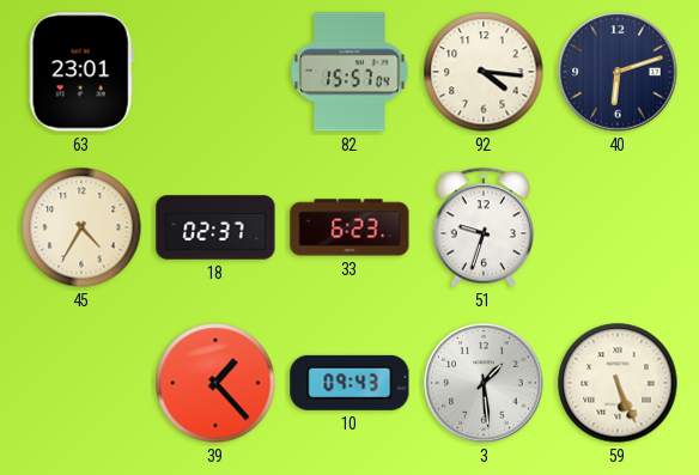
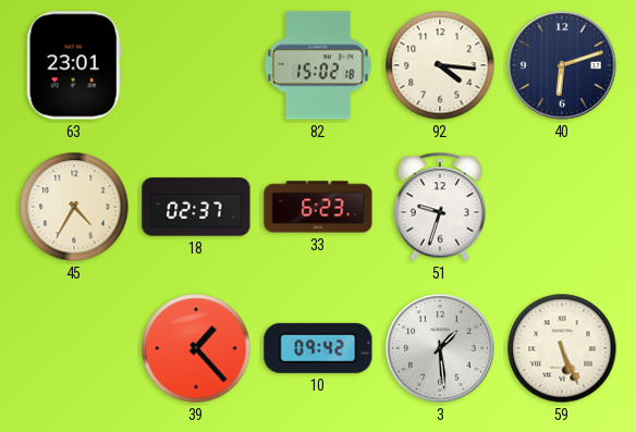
82: 15:57 -> 15:02 (318, 65)
10: 09:43 -> 09:42 (318, 348)
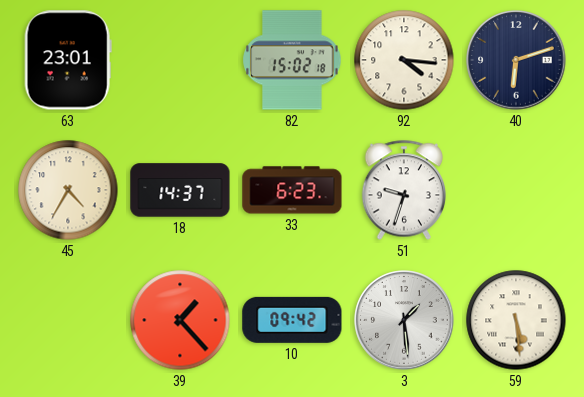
18: 02:37 -> 14:37 (180, 190)
59: 5:26 -> 5:29 (516, 320)
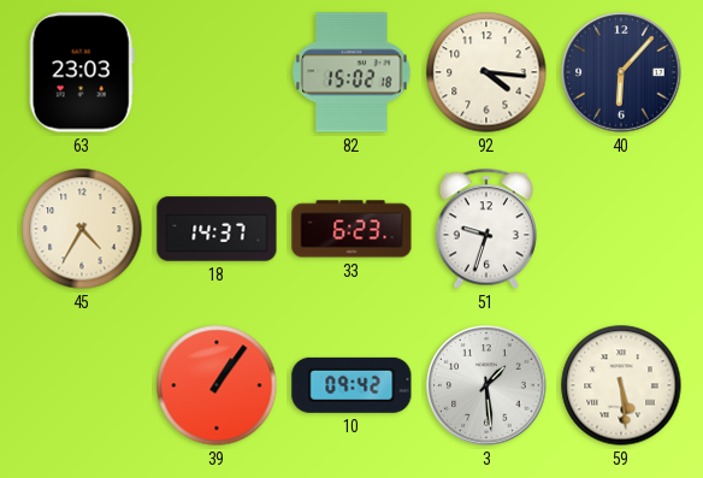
63: 23:01 -> 23:03 (82, 72)
40: 6:12 -> 6:07 (621, 72)
39: 1:23 -> 1:06 (217, 385)
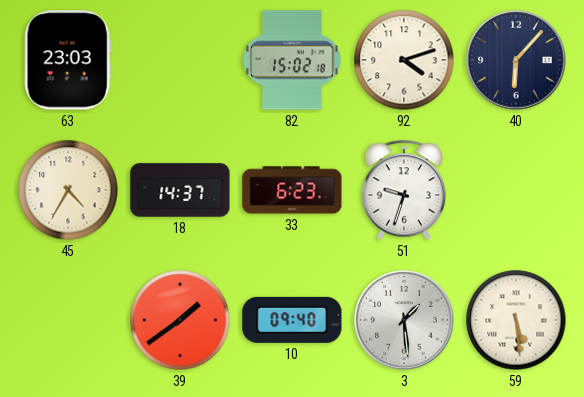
92: 4:16 -> 4:12 (404, 60)
39: 1:06 -> 1:39 (180, 320)
10: 09:42 -> 09:40 (292, 320)
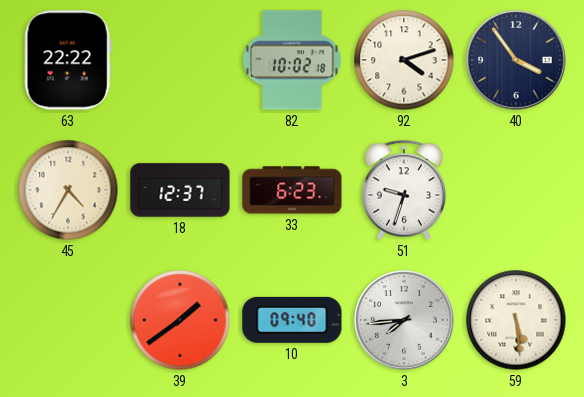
63: 23:03 -> 22:22 (68, 60)
82: 15:02 -> 10:02 (292, 60)
40: 6:07 -> 3:54 (516, 60)
18: 14:37 -> 12:37 (180, 190)
3: 1:29 -> 7:44 (404, 320)
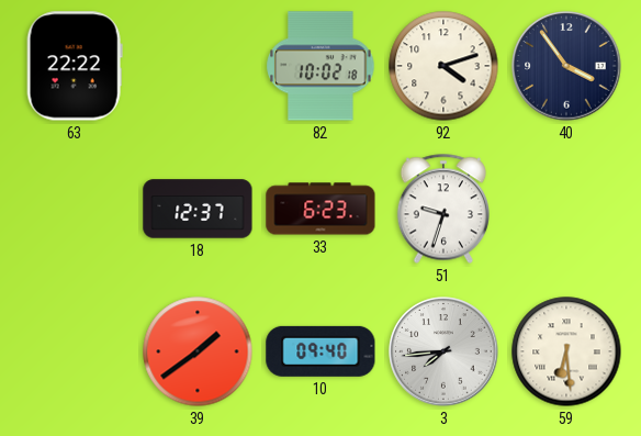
45: 4:35 -> none (68, 190)
59: 5:29 -> 6:29 (566, 351)
